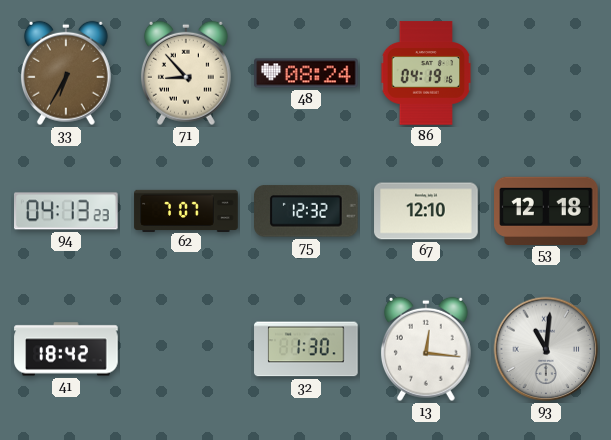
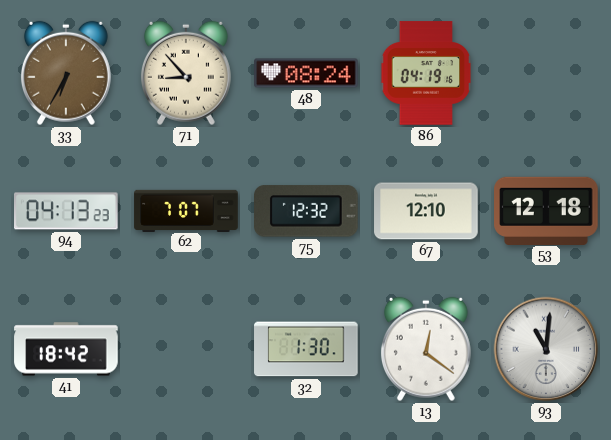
13: 12:16 -> 12:21 (426, 349)
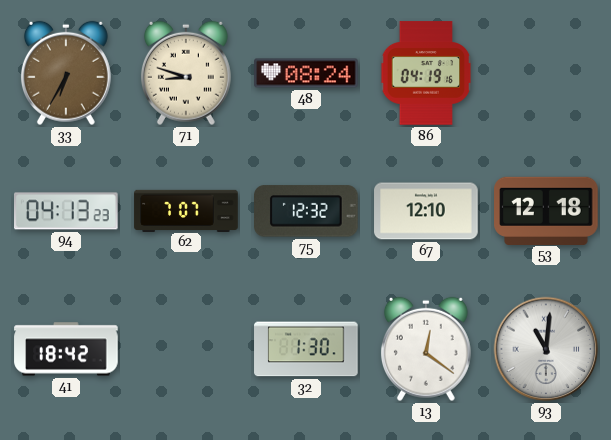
71: 8:53 -> 8:48 (186, 73)
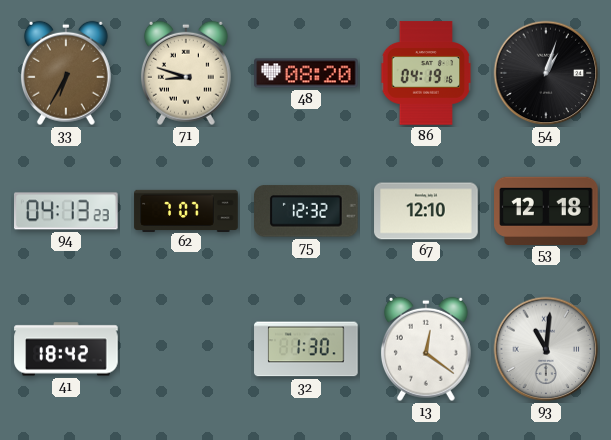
48: 08:24 -> 08:20 (306, 73)
54: none -> 1:03 (546, 73)
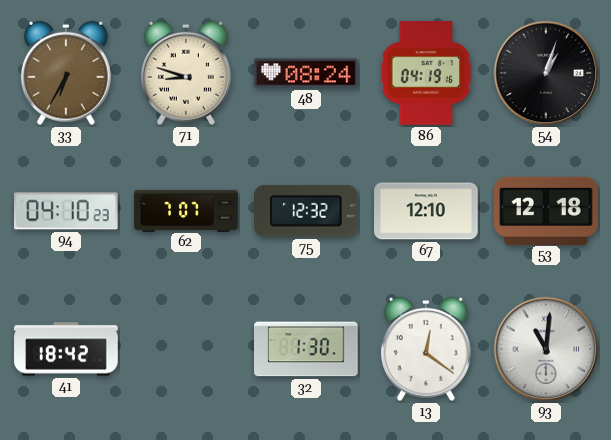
48: 08:20 -> 08:24 (306, 73)
94: 04:13 -> 04:10 (67, 211)
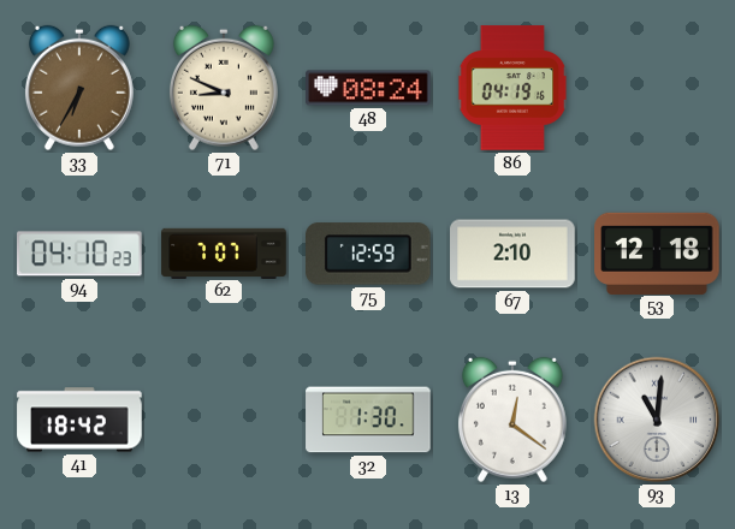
71: 8:48 -> 8:49 (224, 88)
54: 1:03 -> none (546, 73)
75: 12:32 -> 12:59 (369, 254)
67: 12:10 -> 2:10 (512, 254)
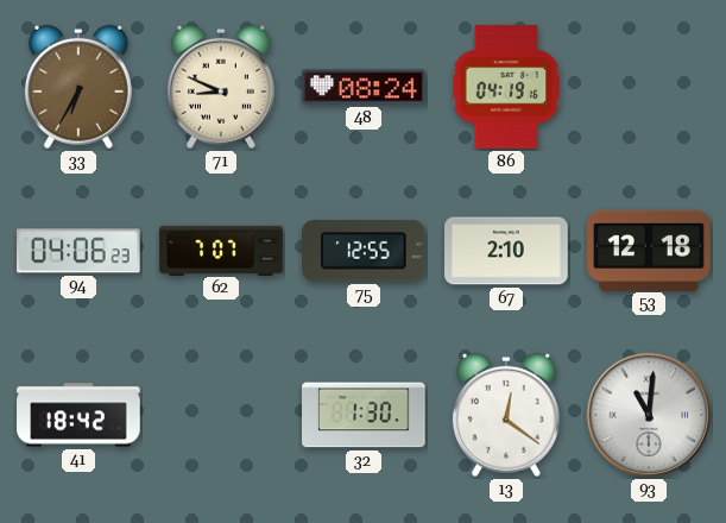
94: 04:10 -> 04:06 (80, 251)
75: 12:59 -> 12:55 (365, 251)
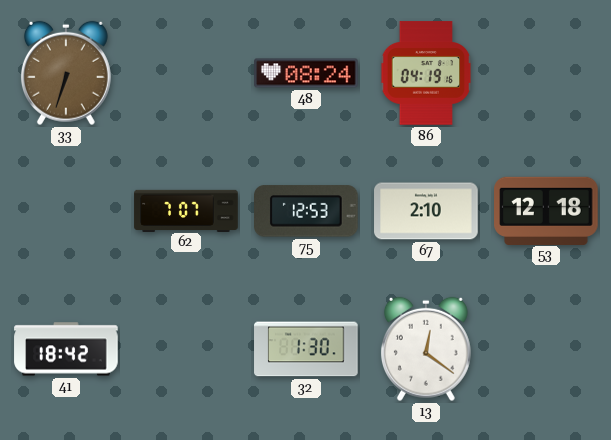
33: 6:35 -> 6:33 (66, 73)
71: 8:49 -> none (221, 87)
94: 04:06 -> none (80, 251)
75: 12:55 -> 12:53 (307, 211)
93: 11:01 -> none (649, 415)
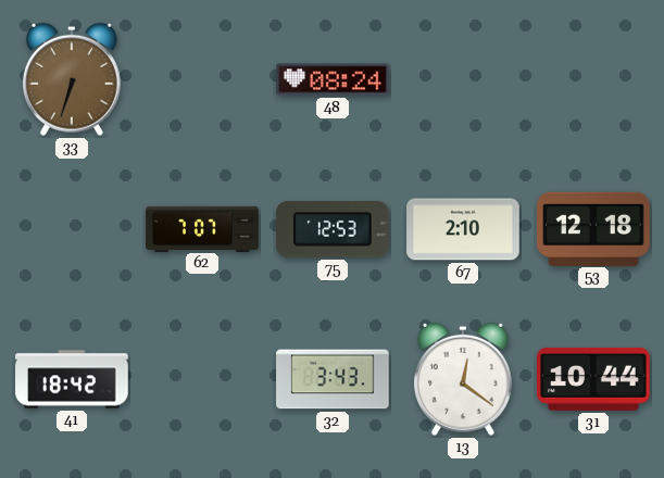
86: 04:19 -> none (426, 73)
32: 1:30 -> 3:43 (333, 379)
31: none -> 10:44 (593, 379)
